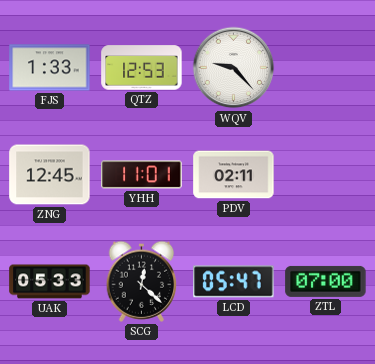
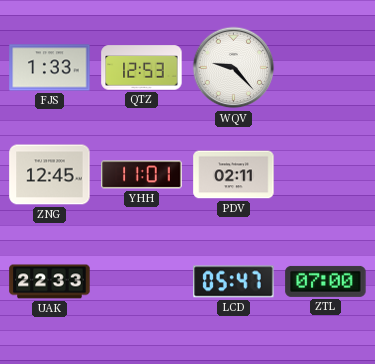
UAK: 05:33 -> 22:33 (50, 282)
SCG: 12:22 -> none (142, 281)
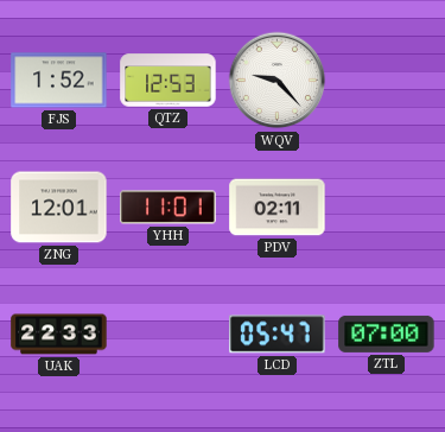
FJS: 1:33 -> 1:52 (59, 81)
ZNG: 12:45 -> 12:01 (59, 208)
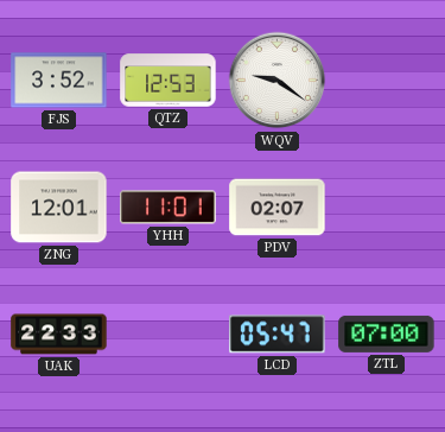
FJS: 1:52 -> 3:52 (59, 81)
WQV: 9:23 -> 9:21 (278, 81)
PDV: 02:11 -> 02:07 (278, 208)
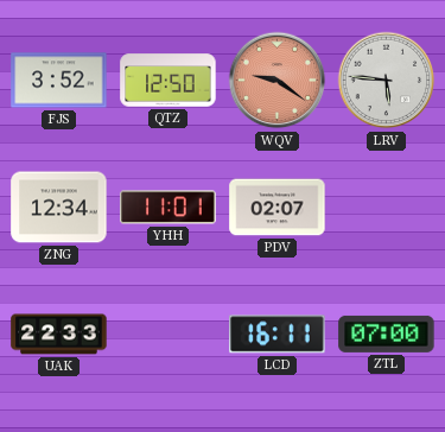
QTZ: 12:53 -> 12:50 (169, 81)
WQV dial: white -> salmon (278, 81)
LRV: none -> 5:46 (387, 81)
ZNG: 12:01 -> 12:34 (59, 208)
LCD: 05:47 -> 16:11 (278, 335)
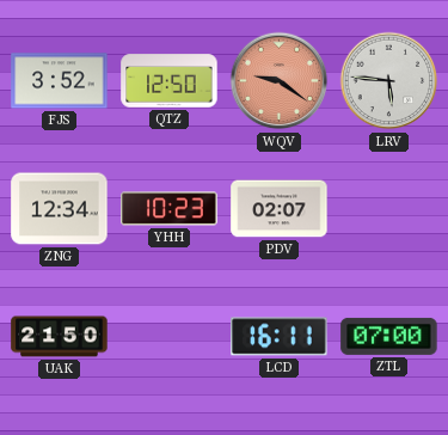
YHH: 11:01 -> 10:23 (170, 209)
UAK: 22:33 -> 21:50 (60, 337)
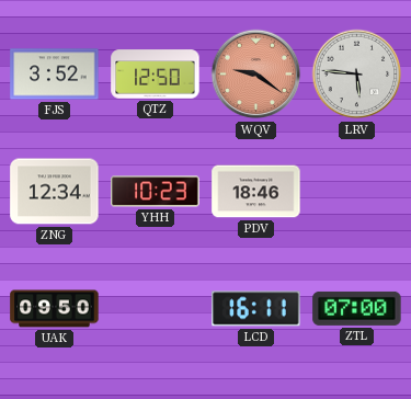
PDV: 02:07 -> 18:46 (256, 192)
UAK: 21:50 -> 09:50 (55, 309)
